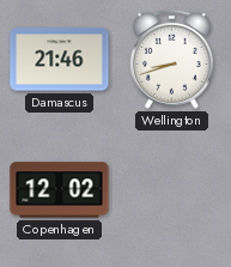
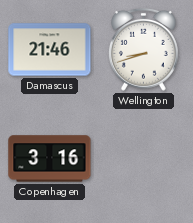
Copenhagen: 12:02 -> 3:16 (50, 159)
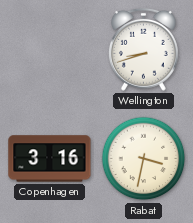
Damascus: 21:46 -> none (50, 50)
Rabat: none -> 3:32 (144, 159)
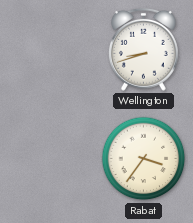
Copenhagen: 3:16 -> none (50, 159)
Rabat: 3:32 -> 3:36 (144, 159)
